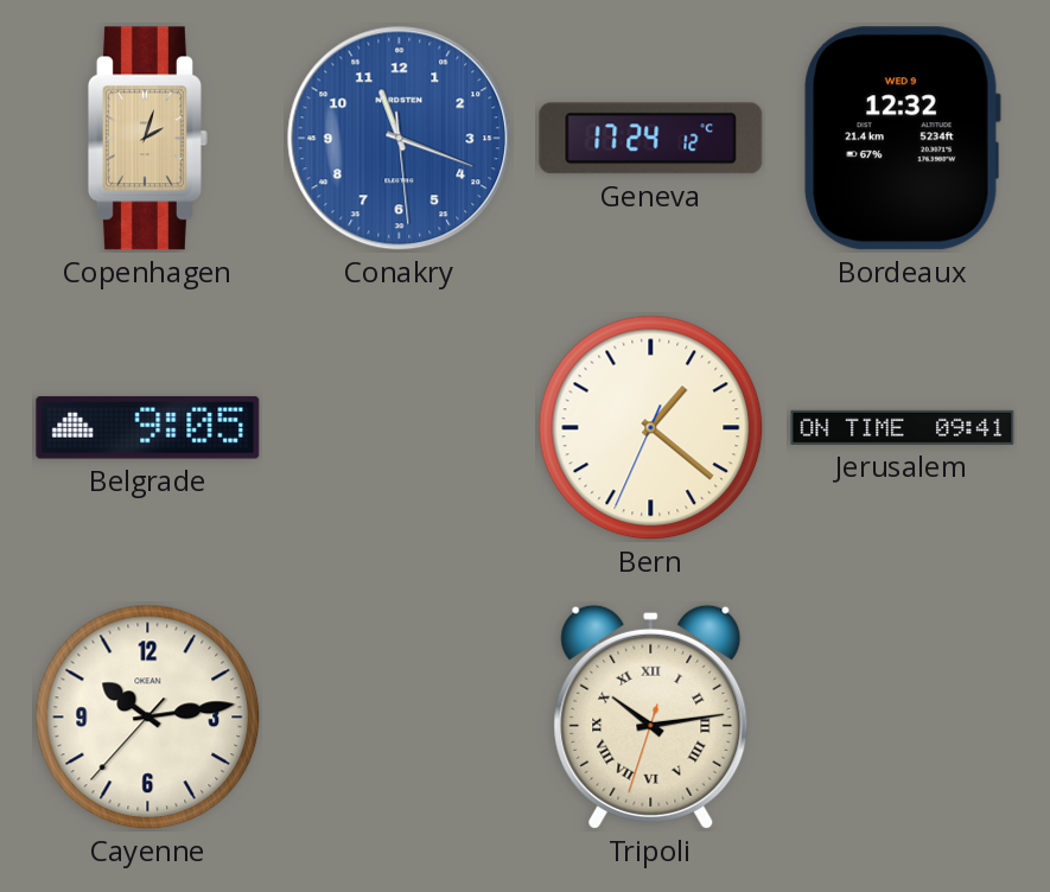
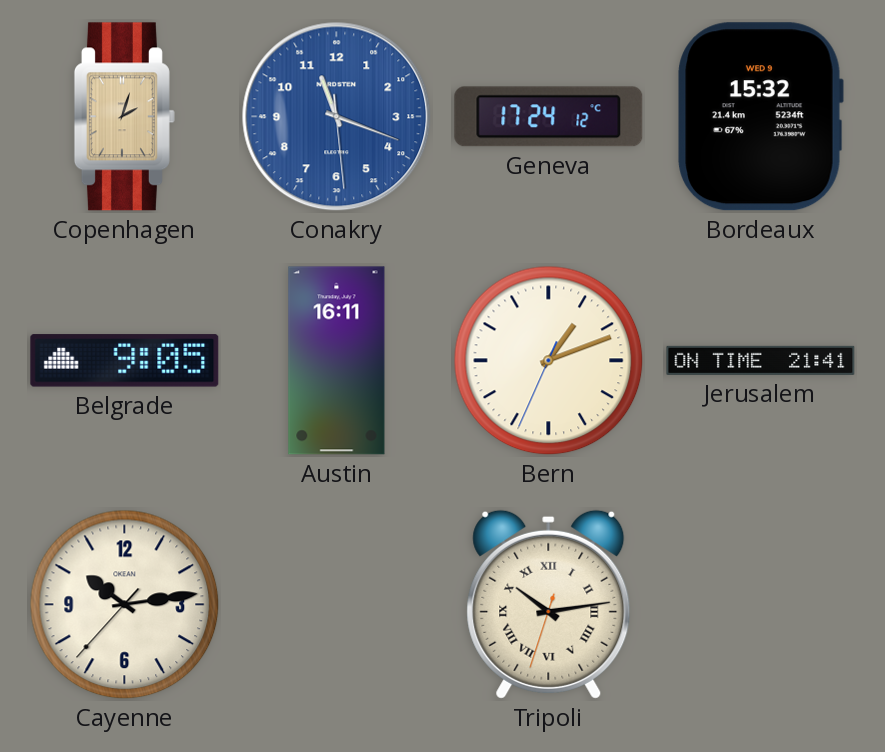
Bordeaux: 12:32 -> 15:32 (760, 117)
Austin: none -> 16:11 (337, 361)
Bern: 1:21 -> 1:11 (549, 361)
Jerusalem: 09:41 -> 21:41 (761, 360)
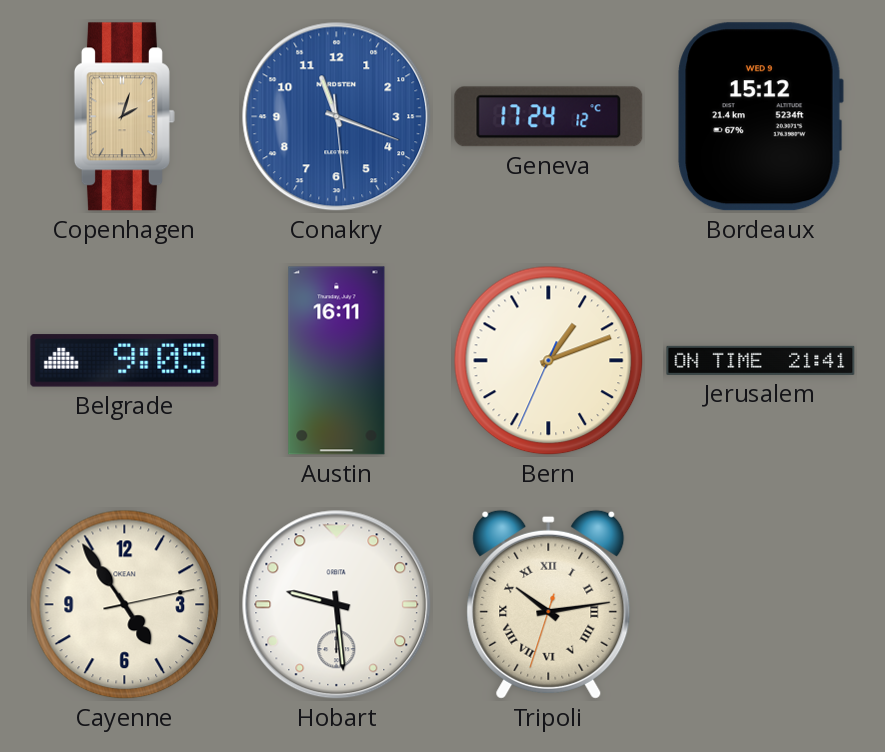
Bordeaux: 15:32 -> 15:12 (760, 117)
Cayenne: 10:13 -> 4:54 (125, 605)
Hobart: none -> 9:29 (337, 605)
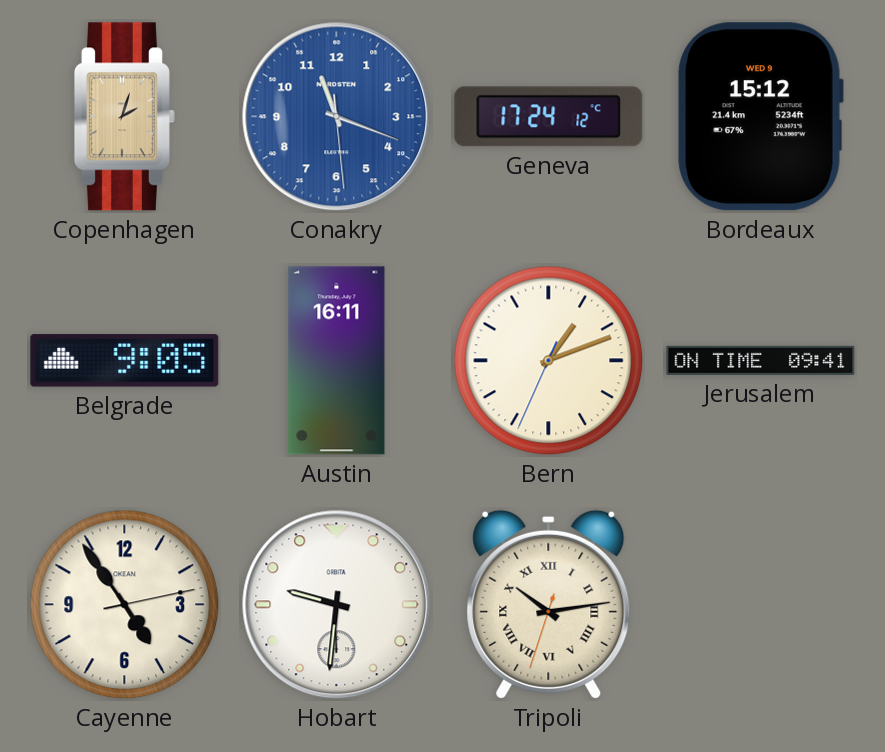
Jerusalem: 21:41 -> 09:41 (761, 360)
Hobart: 9:29 -> 9:31 (337, 605)
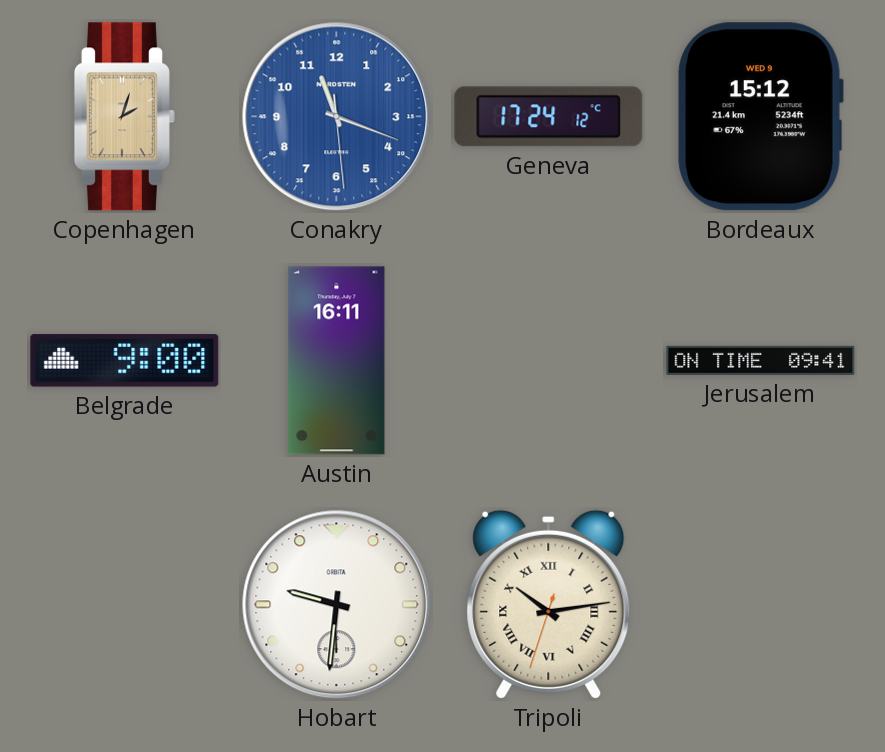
Belgrade: 9:05 -> 9:00 (125, 361)
Bern: 1:11 -> none (549, 361)
Cayenne: 4:54 -> none (125, 605)
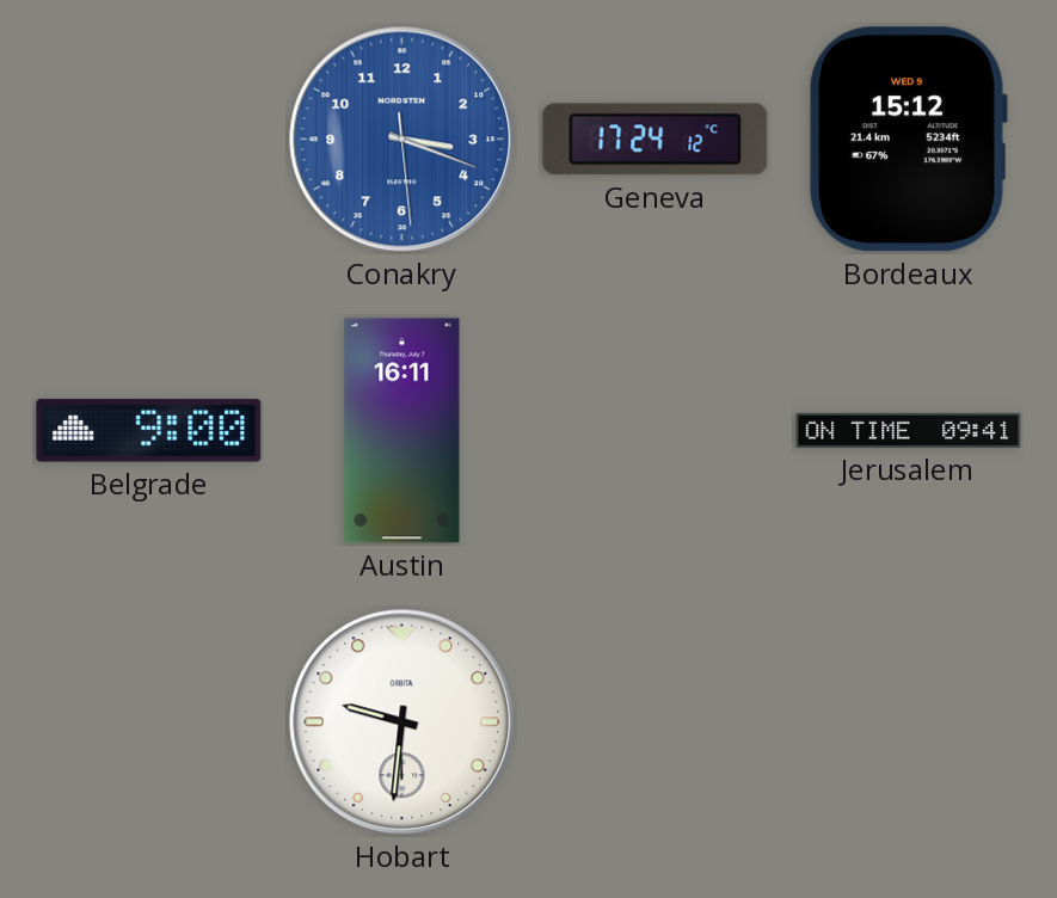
Copenhagen: 2:03 -> none (124, 117)
Conakry: 11:18 -> 3:18 (402, 140)
Tripoli: 10:13 -> none (549, 604)
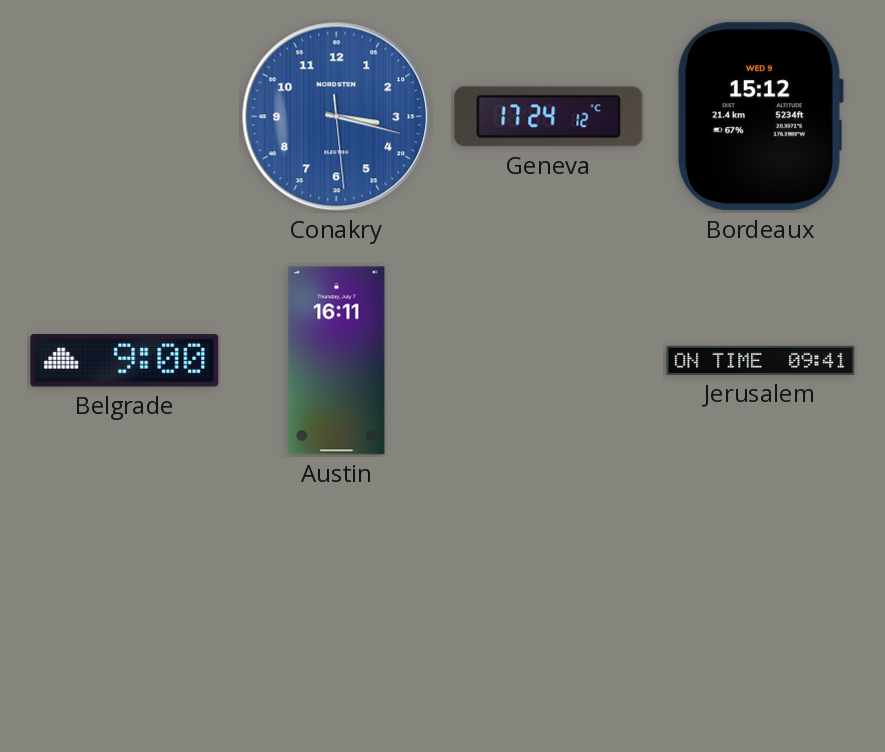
Conakry: 3:18 -> 3:17 (337, 117)
Hobart: 9:31 -> none (402, 722)
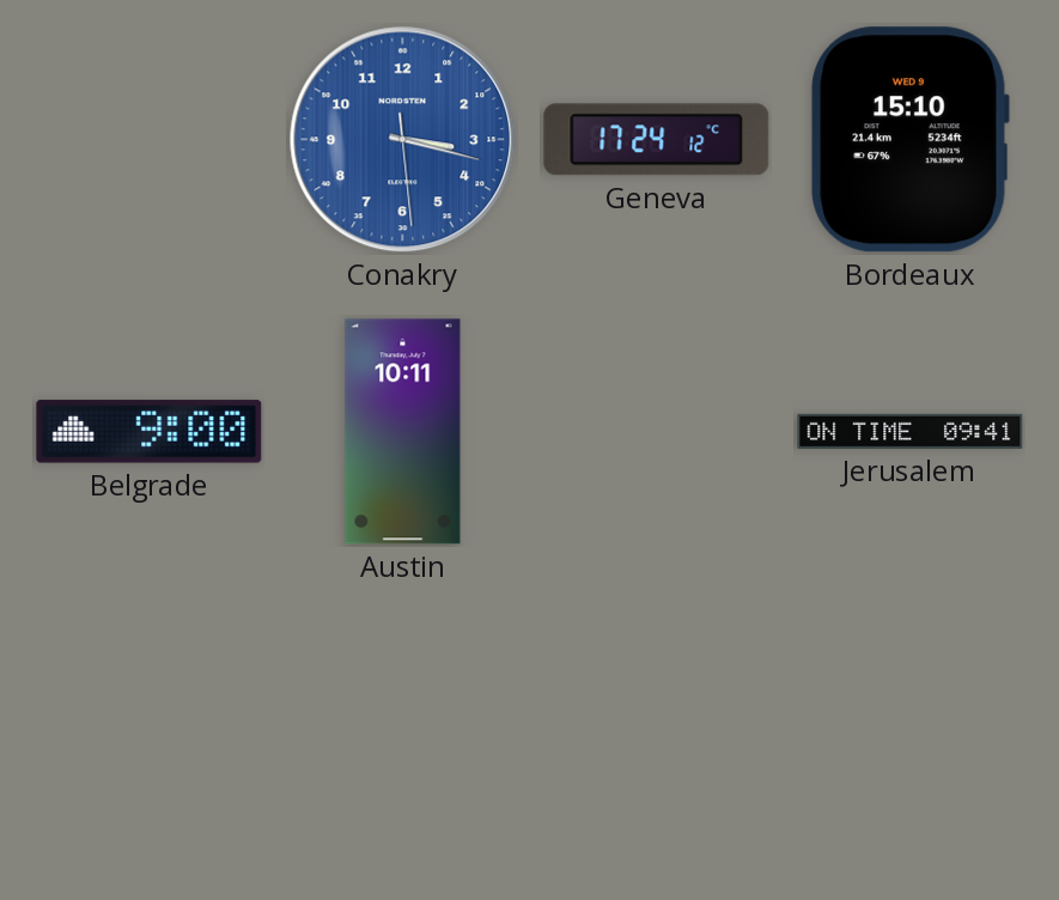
Bordeaux: 15:12 -> 15:10 (909, 140)
Austin: 16:11 -> 10:11 (403, 432)
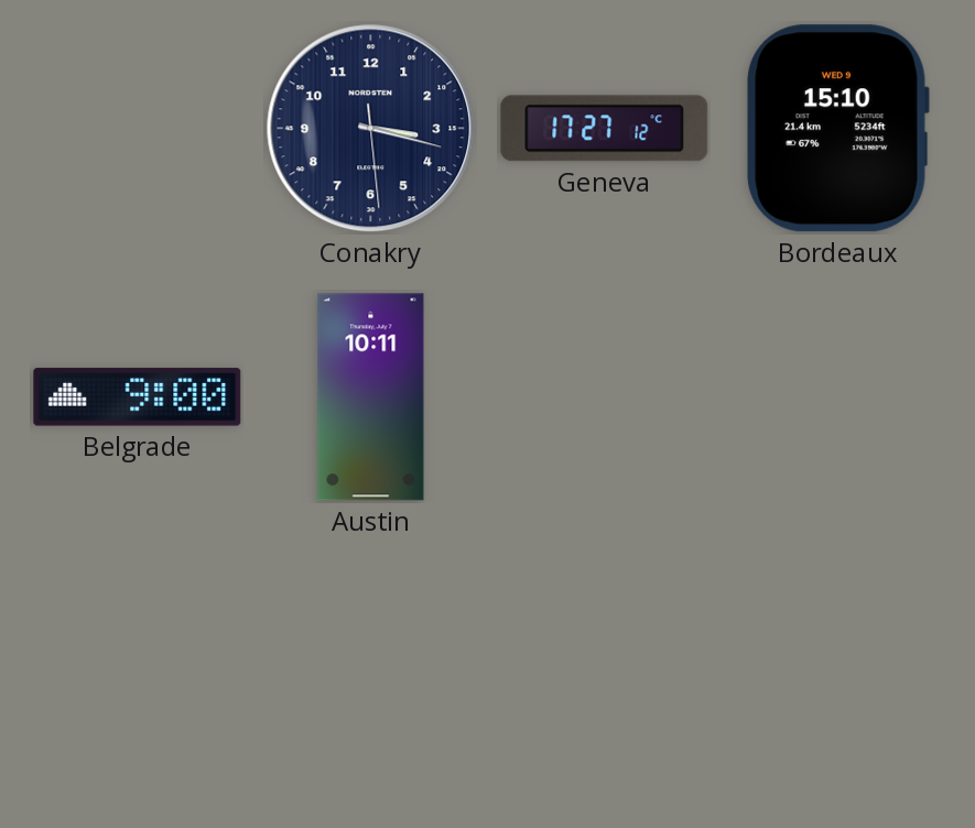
Conakry dial: blue -> navy (371, 129)
Geneva: 17:24 -> 17:27 (605, 129)
Jerusalem: 09:41 -> none (911, 431)
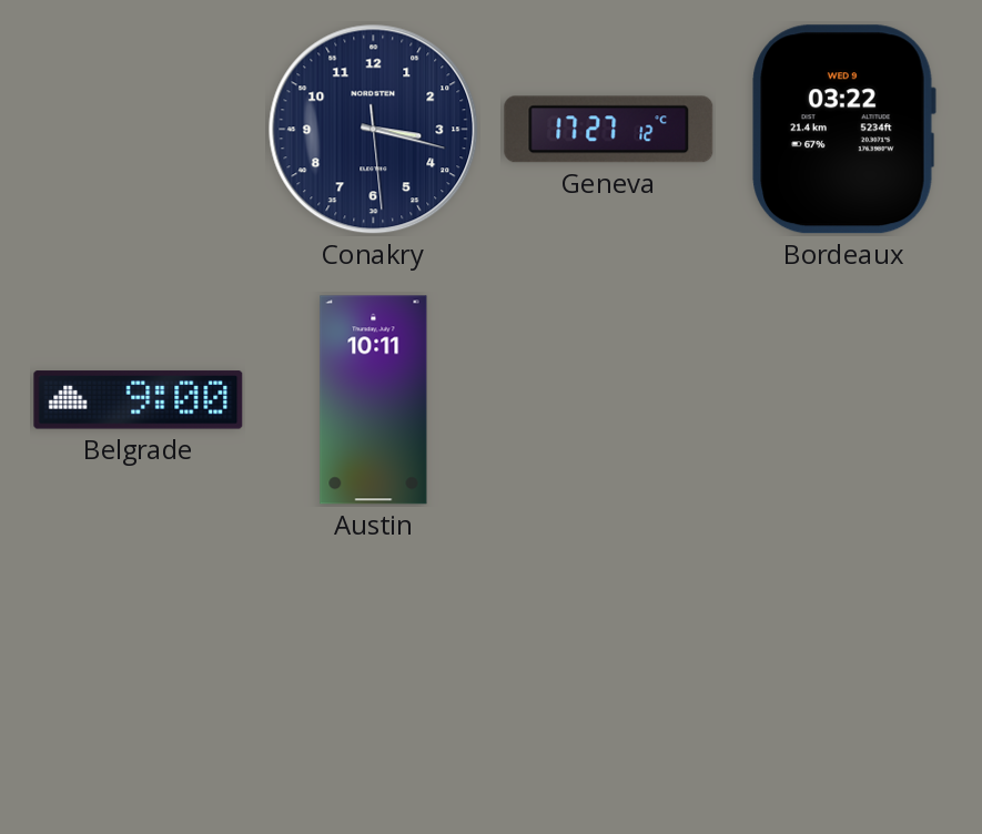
Bordeaux: 15:10 -> 03:22 (843, 130)
